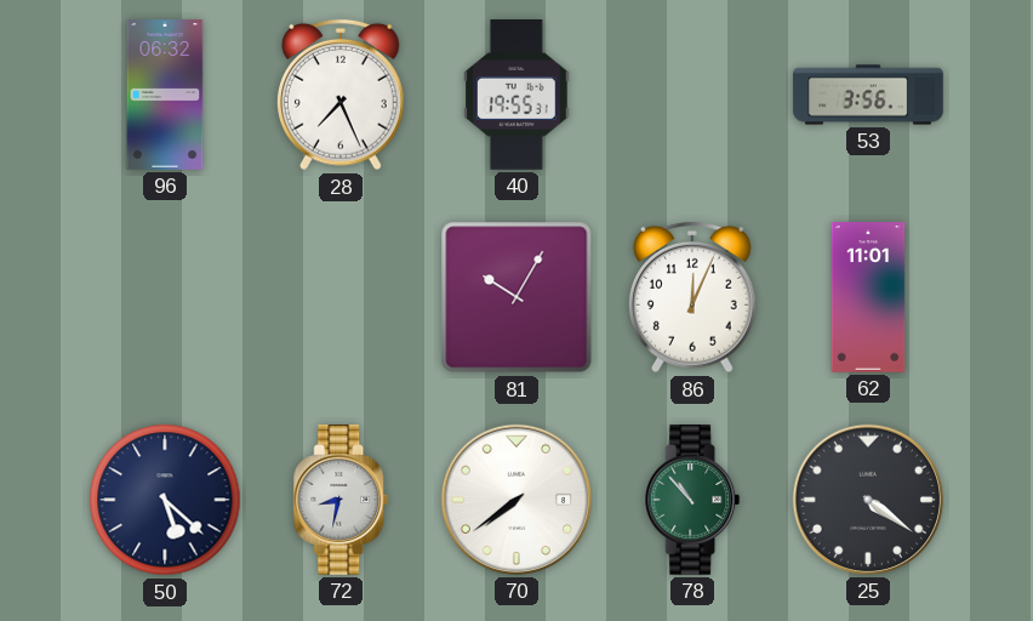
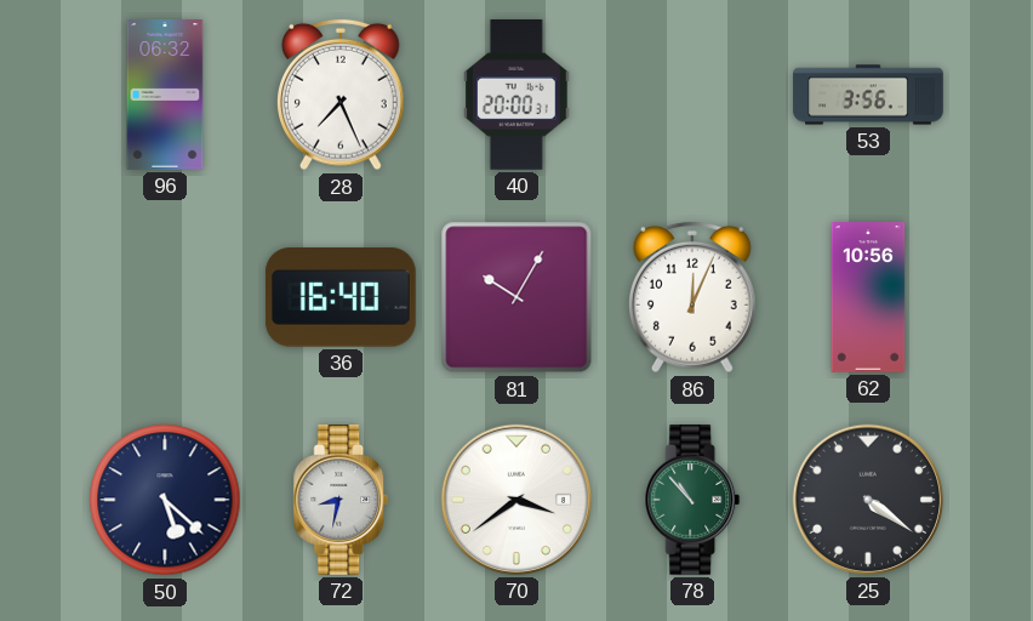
40: 19:55 -> 20:00 (516, 96)
36: none -> 16:40 (341, 297)
62: 11:01 -> 10:56 (868, 297)
70: 7:39 -> 3:39 (516, 500)
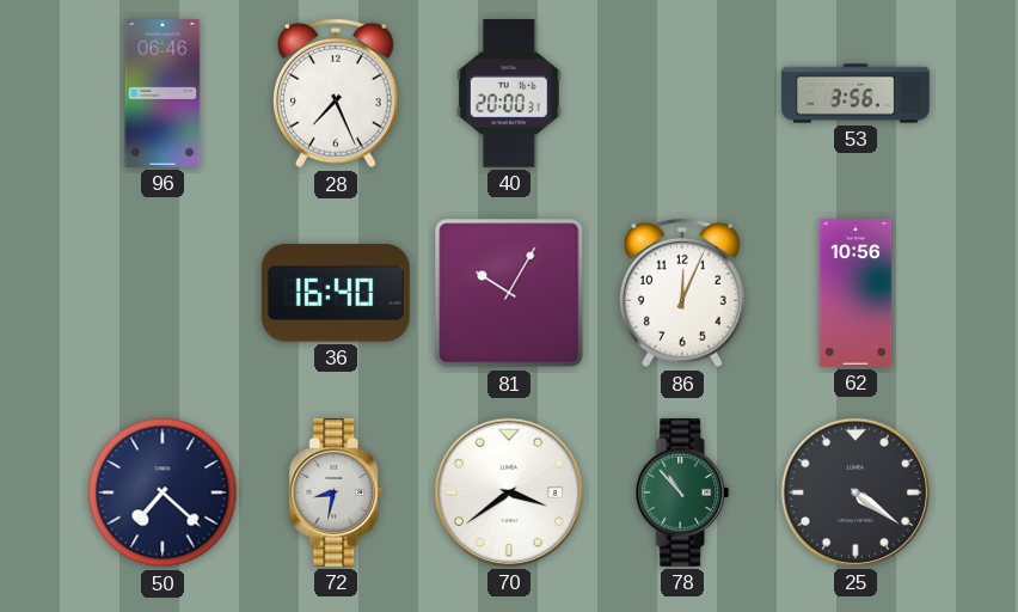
96: 06:32 -> 06:46 (162, 93)
50: 5:22 -> 7:22 (162, 492)
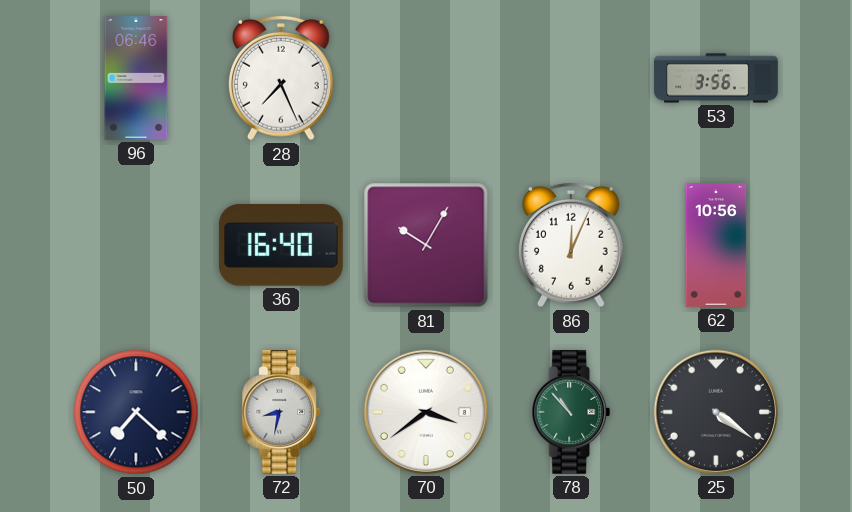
40: 20:00 -> none (509, 94)
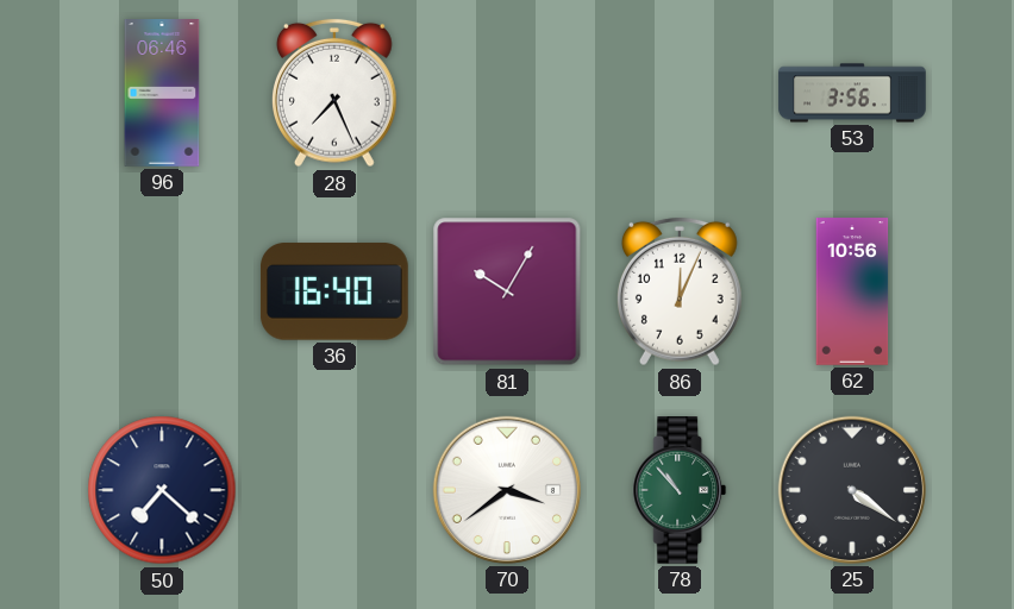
72: 8:32 -> none (281, 413)
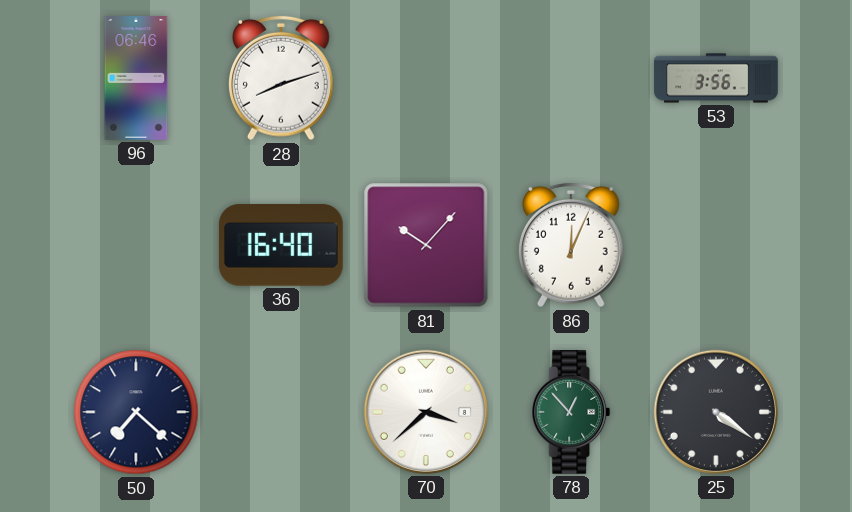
28: 7:26 -> 8:12 (281, 78)
81: 10:05 -> 10:07 (426, 245)
62: 10:56 -> none (852, 291)
70: 3:39 -> 3:38 (426, 412)
78: 10:53 -> 12:53 (571, 413)
